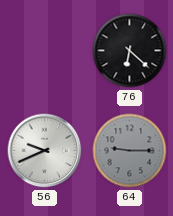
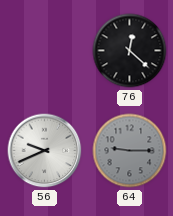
76: 6:22 -> 12:22 (130, 51)
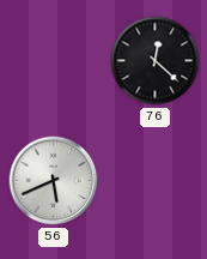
56: 9:41 -> 5:41 (54, 181)
64: 9:15 -> none (130, 151)
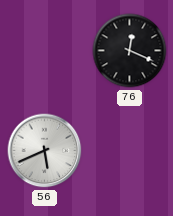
76: 12:22 -> 12:19 (130, 51)
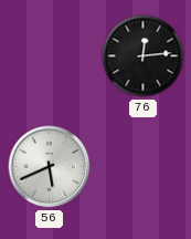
76: 12:19 -> 12:14 (144, 56)
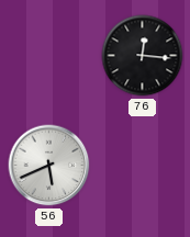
76: 12:14 -> 12:16 (143, 56)
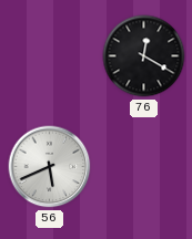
76: 12:16 -> 12:20 (144, 56)
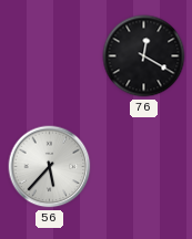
56: 5:41 -> 5:37 (50, 167)
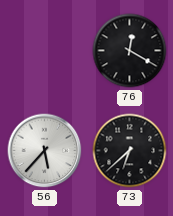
73: none -> 6:38 (130, 151)
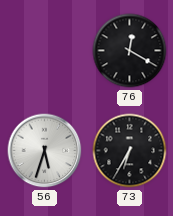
56: 5:37 -> 5:33 (45, 151)
73: 6:38 -> 6:35 (130, 151)
